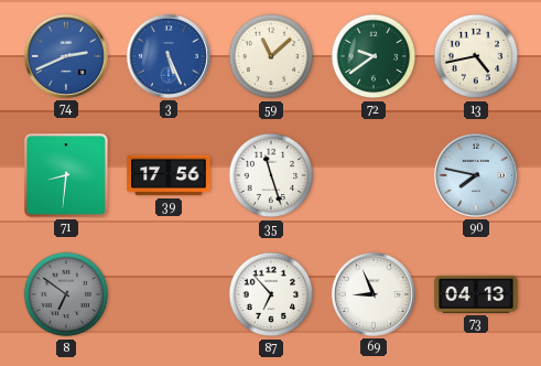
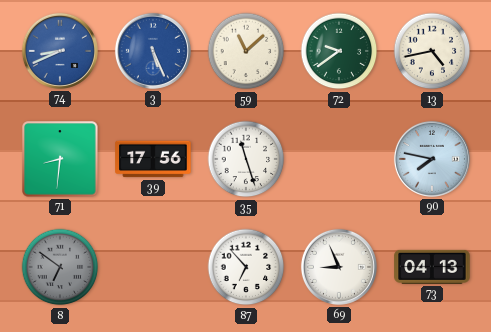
74: 2:41 -> 8:41 (60, 51)
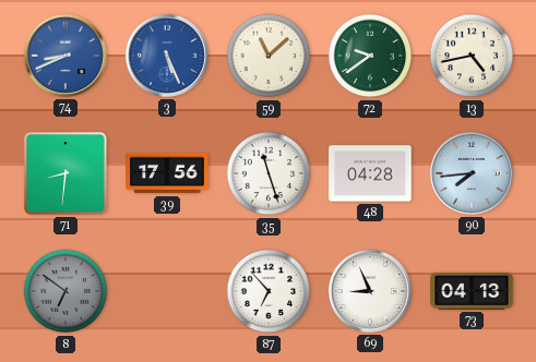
48: none -> 04:28 (370, 173)
90: 7:47 -> 7:44 (472, 173)
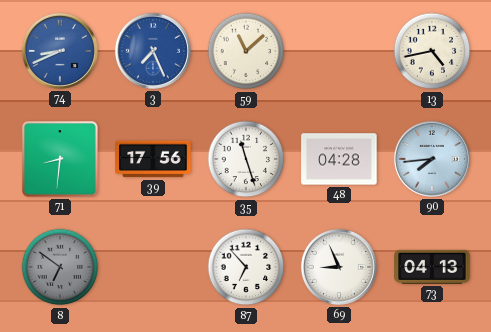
3: 5:26 -> 7:26 (153, 51)
72: 9:39 -> none (370, 56)
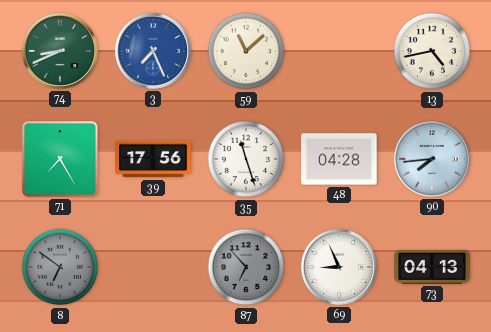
74 dial: blue -> green (60, 51)
71: 8:31 -> 7:25 (60, 159)
87 dial: white -> grey (246, 267)
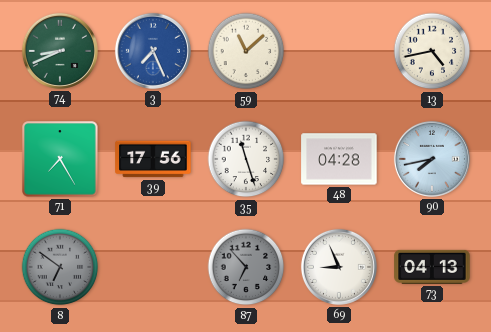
90: 7:44 -> 7:43 (432, 159)
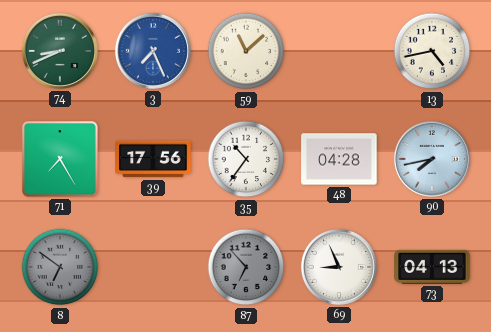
35: 11:27 -> 10:36 (246, 159)
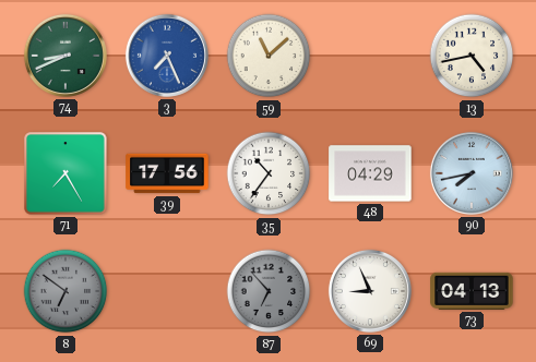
48: 04:28 -> 04:29 (370, 173)
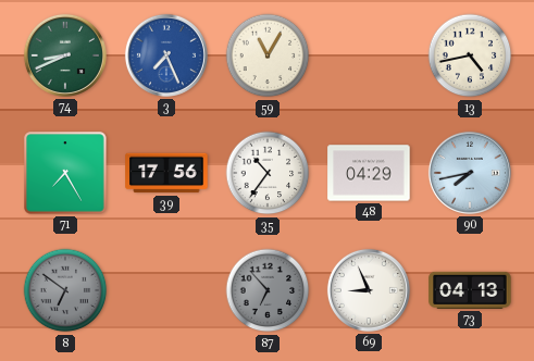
59: 11:08 -> 11:05 (268, 55)
